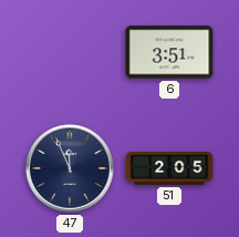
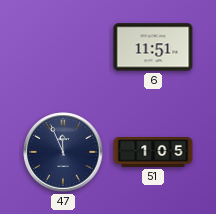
6: 3:51 -> 11:51 (153, 47)
51: 2:05 -> 1:05 (153, 153)
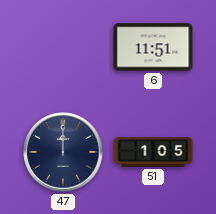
47: 11:56 -> 12:00 (63, 152)
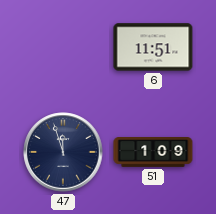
47: 12:00 -> 11:57 (63, 152)
51: 1:05 -> 1:09 (153, 153)
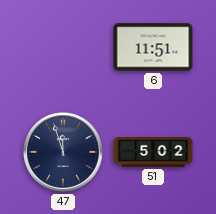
51: 1:09 -> 5:02 (153, 153)
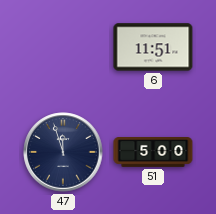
51: 5:02 -> 5:00 (153, 153)
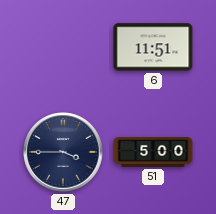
47: 11:57 -> 3:45 (63, 152)
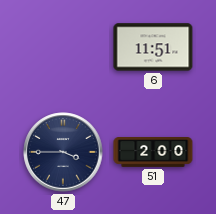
51: 5:00 -> 2:00 (153, 153)
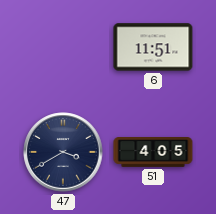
47: 3:45 -> 3:40 (63, 152)
51: 2:00 -> 4:05 (153, 153)
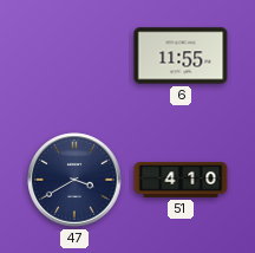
6: 11:51 -> 11:55 (181, 56)
51: 4:05 -> 4:10 (181, 181)
